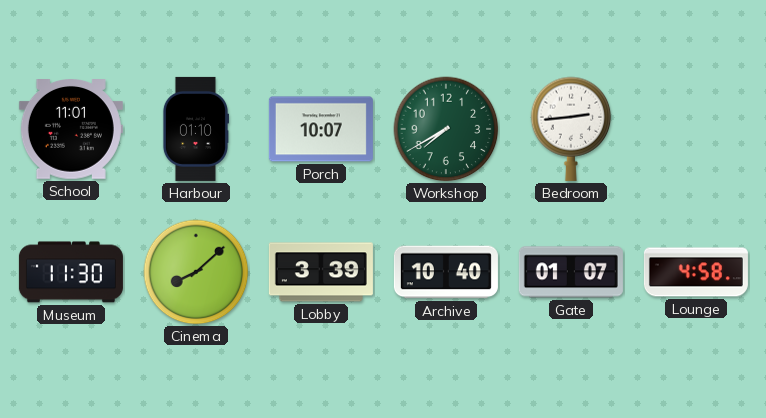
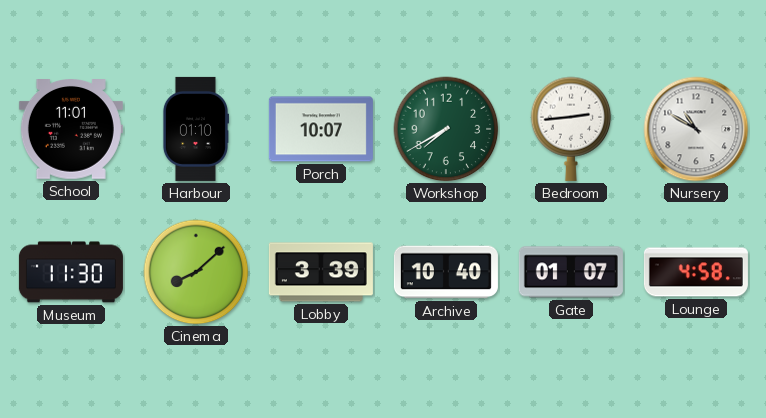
Nursery: none -> 10:50 (696, 129)
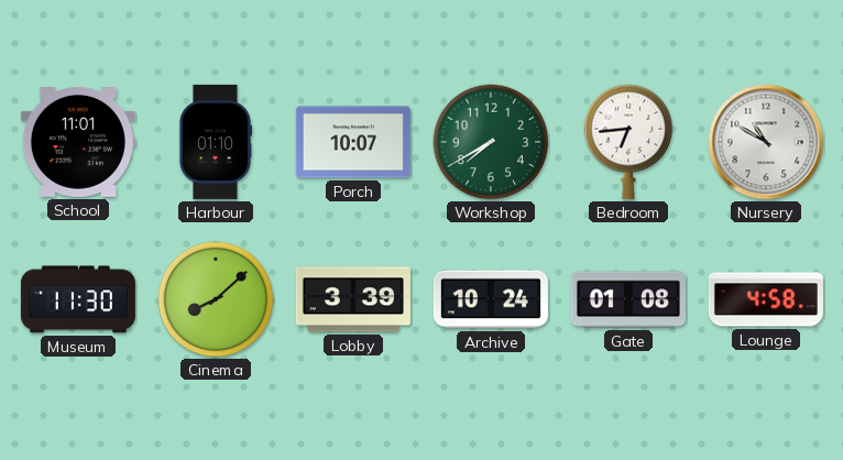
Bedroom: 2:44 -> 6:44 (628, 142)
Archive: 10:40 -> 10:24 (491, 299)
Gate: 01:07 -> 01:08 (628, 299)
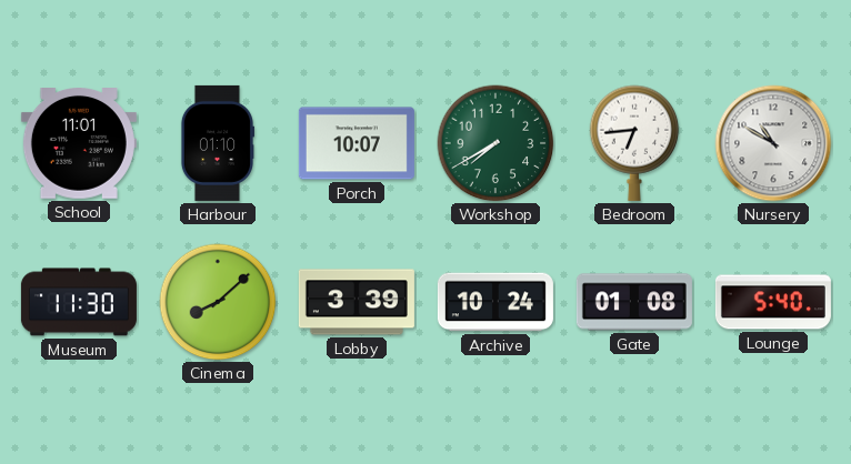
Lounge: 4:58 -> 5:40 (773, 302)
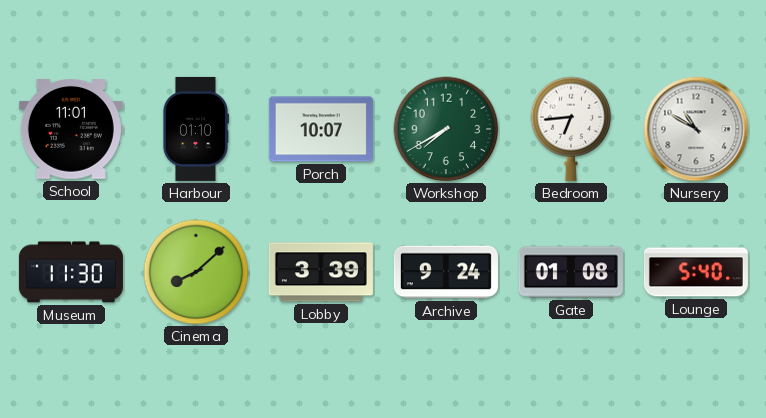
Archive: 10:24 -> 9:24 (446, 272)
